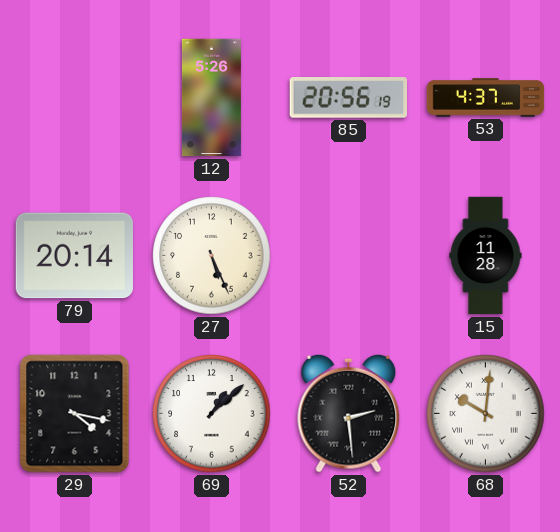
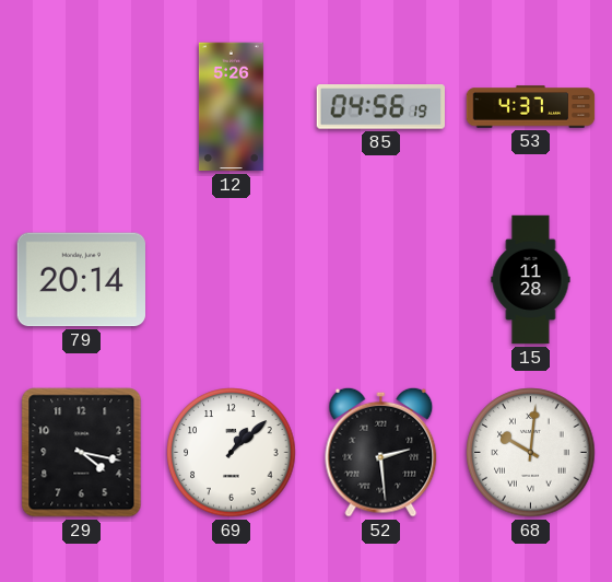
85: 20:56 -> 04:56 (380, 107)
27: 5:26 -> none (212, 256)
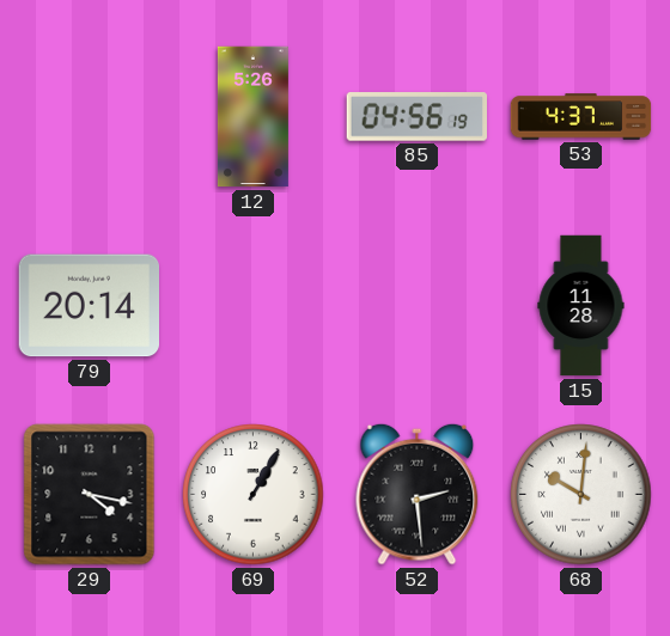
69: 1:08 -> 1:05 (254, 495)
